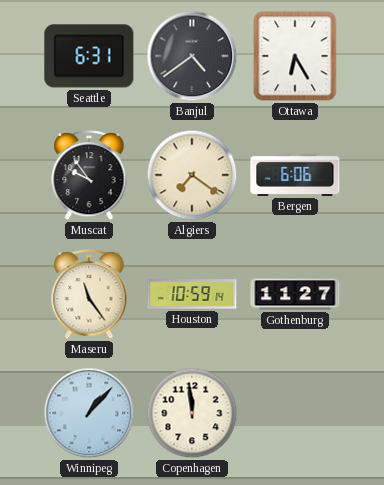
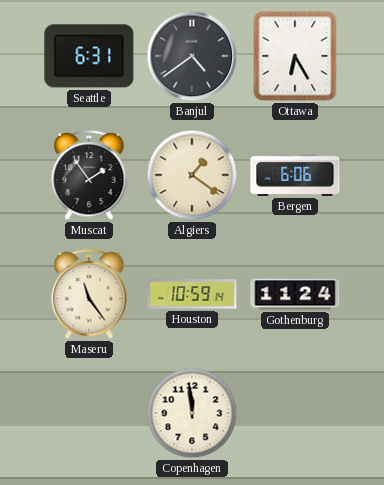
Muscat: 9:54 -> 1:54 (89, 176)
Algiers: 7:21 -> 1:21 (192, 175)
Gothenburg: 11:27 -> 11:24 (295, 294)
Winnipeg: 1:07 -> none (89, 413)
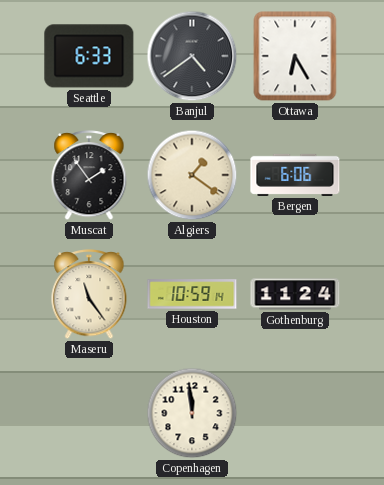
Seattle: 6:31 -> 6:33 (89, 56)
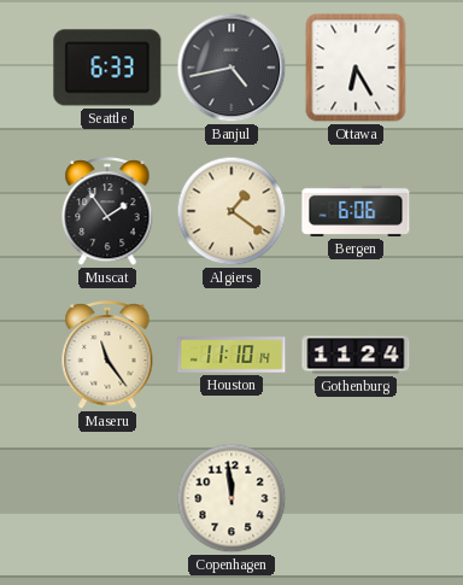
Banjul: 4:39 -> 4:43 (231, 68)
Houston: 10:59 -> 11:10 (231, 355)
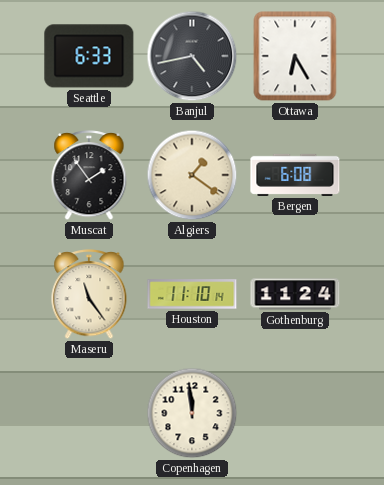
Bergen: 6:06 -> 6:08 (295, 175)
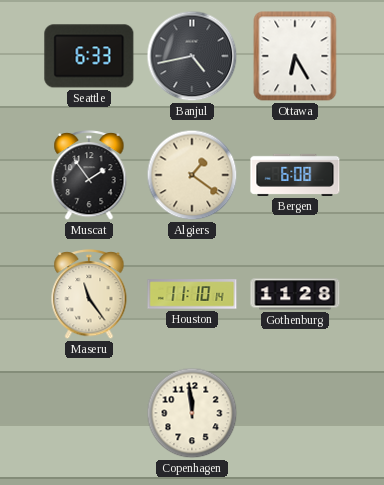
Gothenburg: 11:24 -> 11:28 (295, 294)
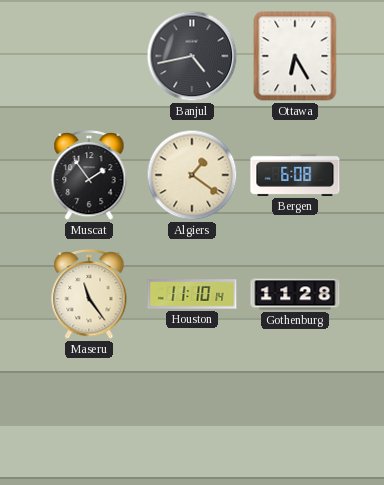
Seattle: 6:33 -> none (89, 56)
Copenhagen: 11:59 -> none (192, 413)
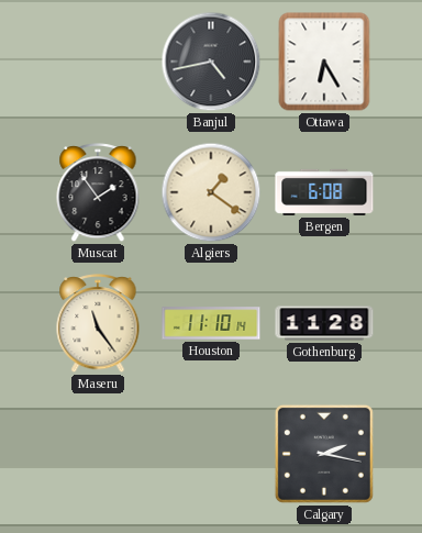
Calgary: none -> 2:17 (324, 454)
